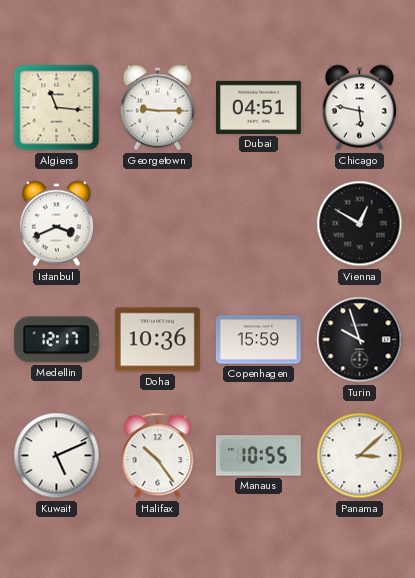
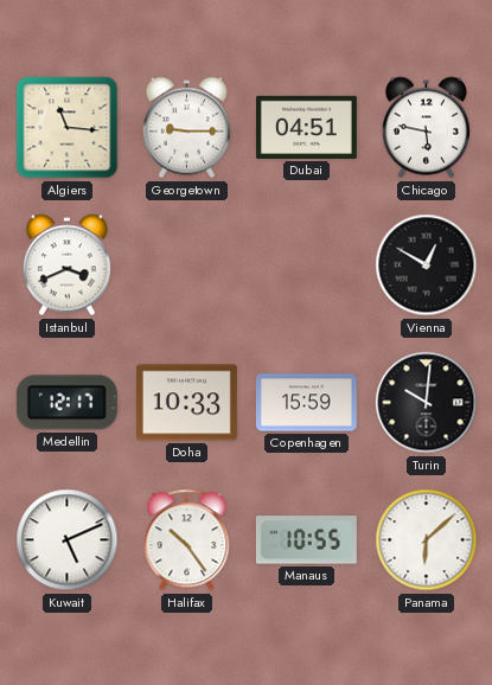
Doha: 10:36 -> 10:33 (186, 403)
Turin: 9:57 -> 10:01 (427, 403)
Panama: 3:08 -> 6:08 (427, 540)
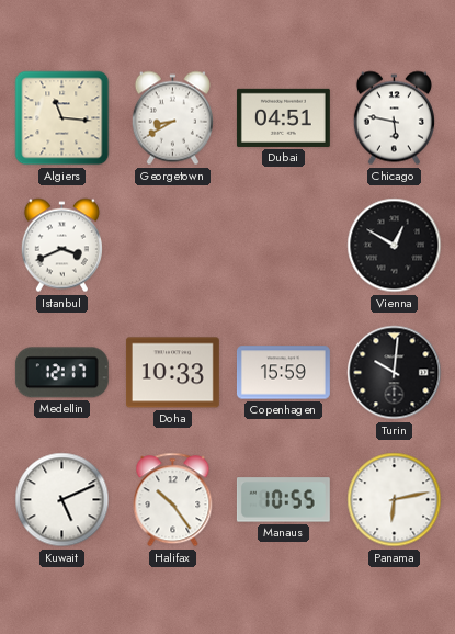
Georgetown: 9:15 -> 8:40 (172, 118)
Panama: 6:08 -> 6:13 (395, 500)
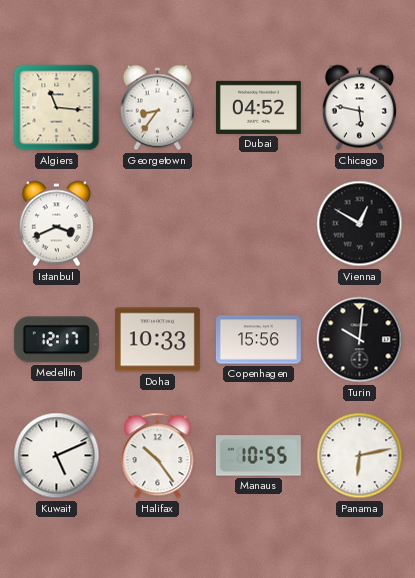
Georgetown: 8:40 -> 8:36 (157, 108)
Dubai: 04:51 -> 04:52 (258, 107)
Copenhagen: 15:59 -> 15:56 (258, 340)
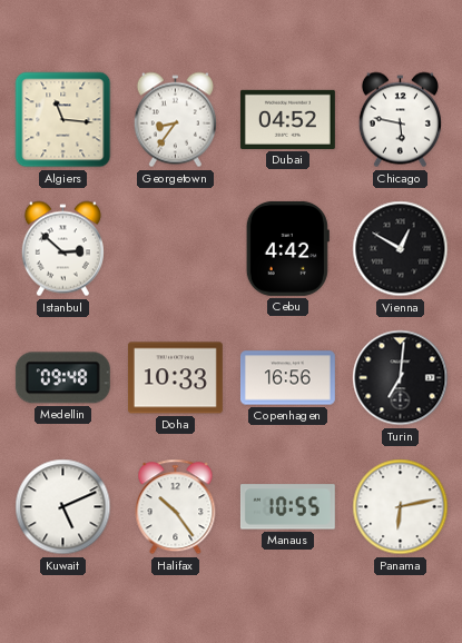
Istanbul: 3:41 -> 2:52 (62, 249)
Cebu: none -> 4:42 (287, 248)
Medellin: 12:17 -> 09:48 (62, 378)
Copenhagen: 15:56 -> 16:56 (287, 378)
Turin: 10:01 -> 7:01 (401, 378)
